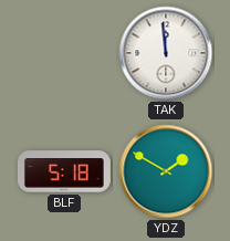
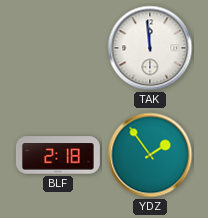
BLF: 5:18 -> 2:18 (58, 155)
YDZ: 1:50 -> 1:54 (150, 155)
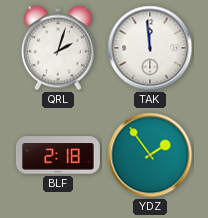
QRL: none -> 2:03 (58, 48)
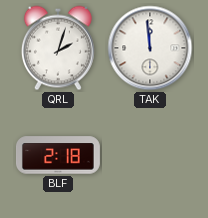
YDZ: 1:54 -> none (150, 155)
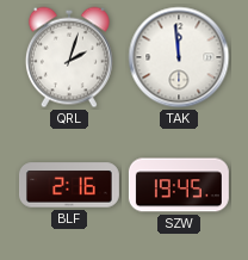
BLF: 2:18 -> 2:16 (69, 185)
SZW: none -> 19:45 (179, 185)
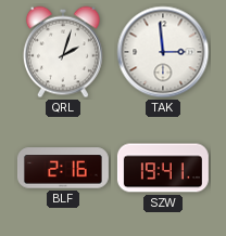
TAK: 11:59 -> 2:59 (163, 52)
SZW: 19:45 -> 19:41 (163, 168)
